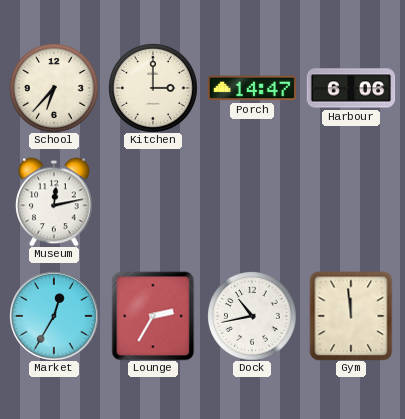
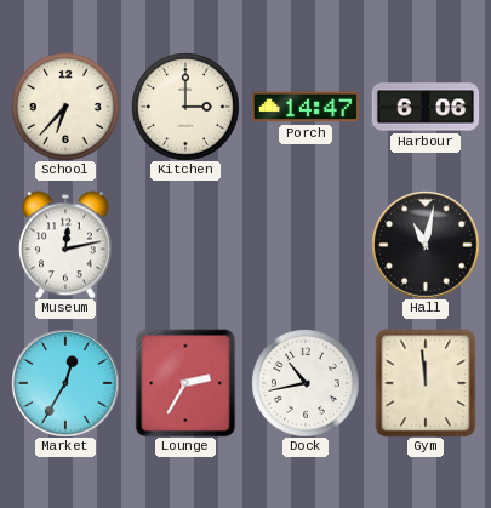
Hall: none -> 11:02 (426, 245)
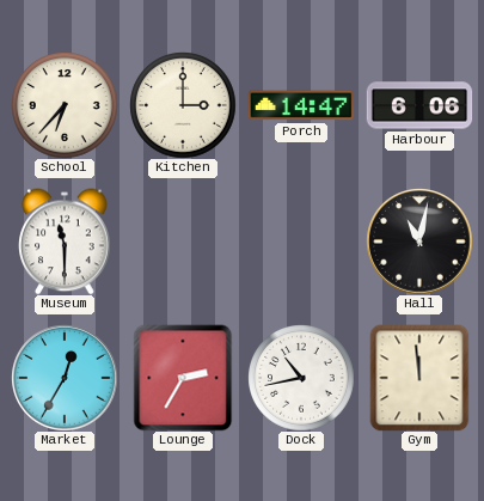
Museum: 12:13 -> 11:30 (65, 242)
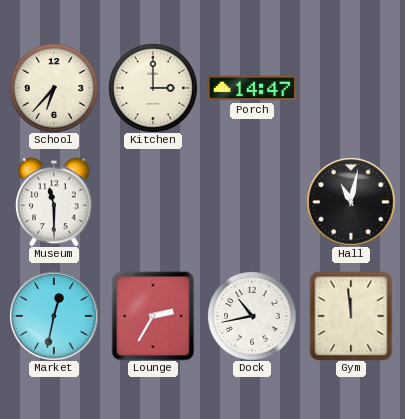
Harbour: 6:06 -> none (419, 105)
Market: 12:35 -> 12:32 (54, 316)
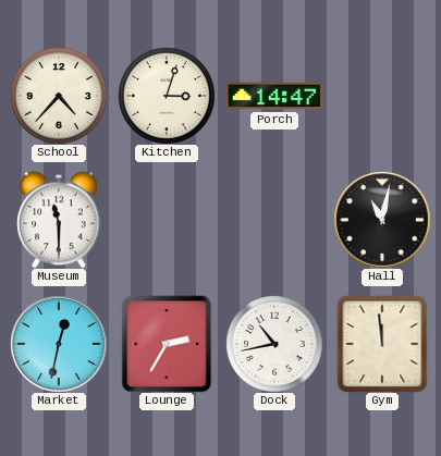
School: 6:37 -> 4:37 (59, 96)
Kitchen: 3:00 -> 3:03 (167, 96)
